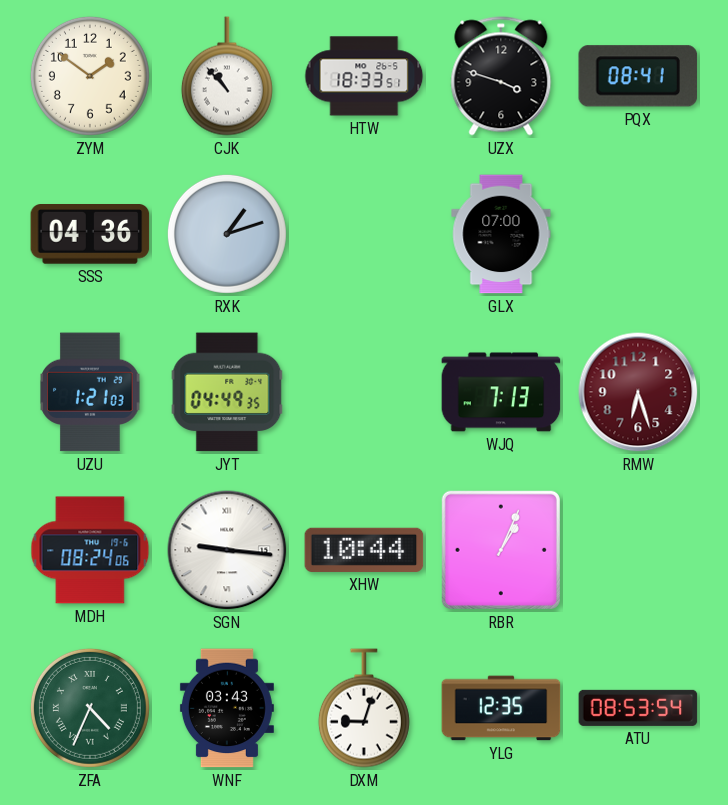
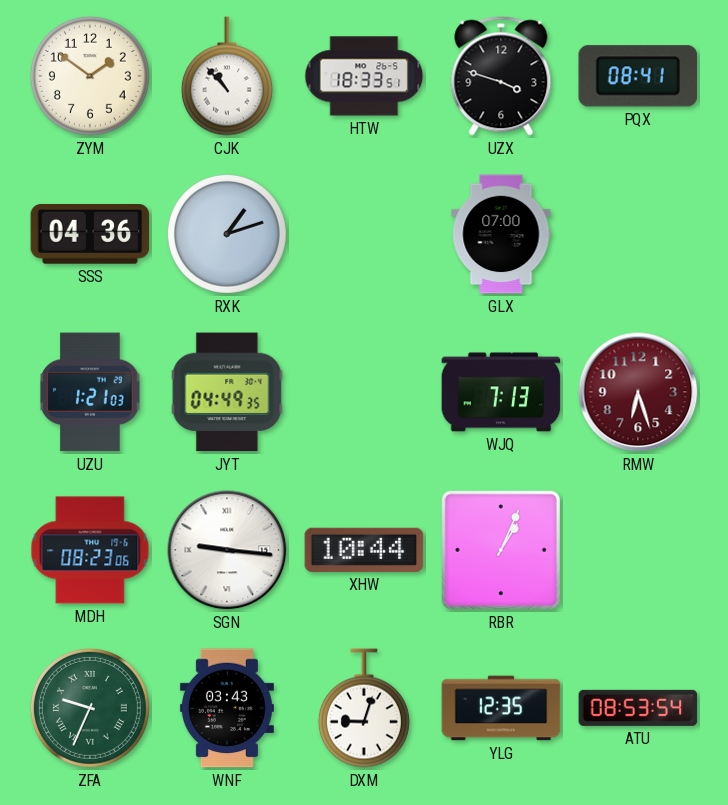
MDH: 08:24 -> 08:23 (90, 550)
ZFA: 4:34 -> 9:34 (90, 708)
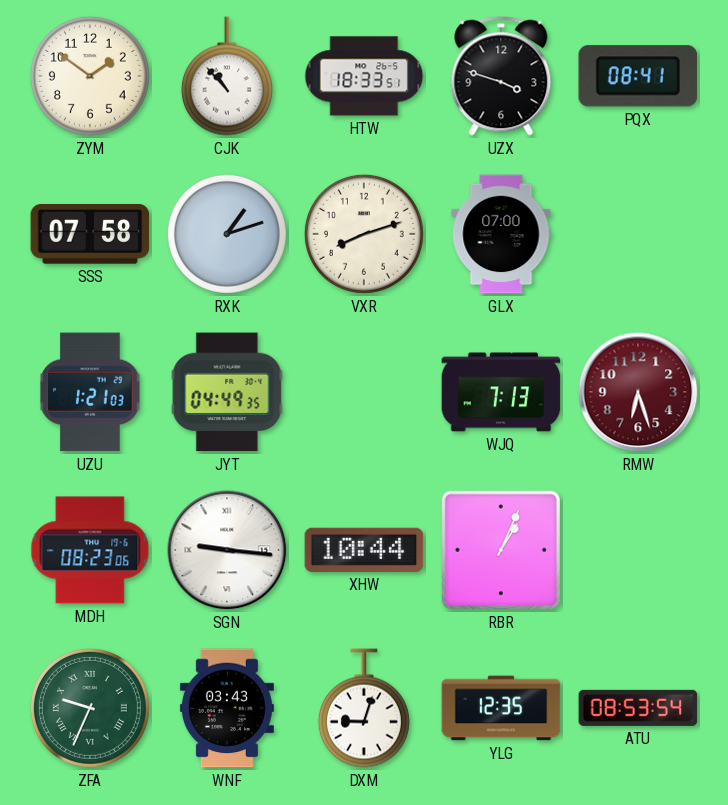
SSS: 04:36 -> 07:58 (90, 234)
VXR: none -> 8:12 (364, 234)
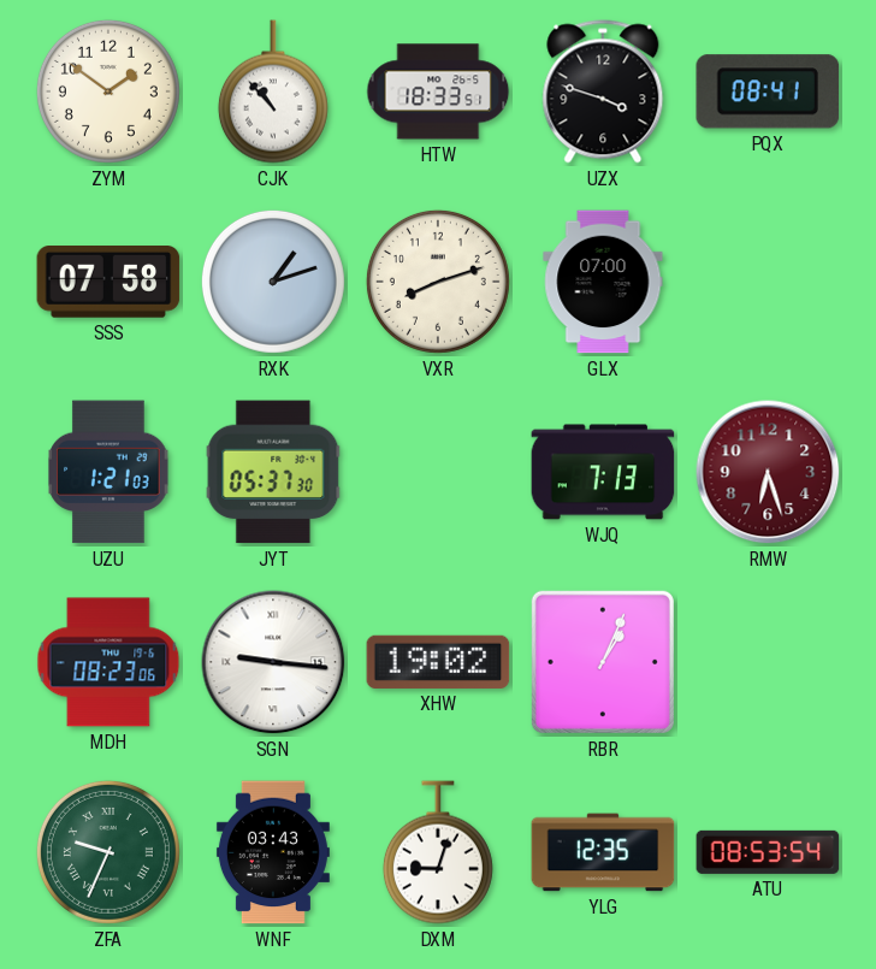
JYT: 04:49 -> 05:37 (273, 472)
XHW: 10:44 -> 19:02 (438, 662)
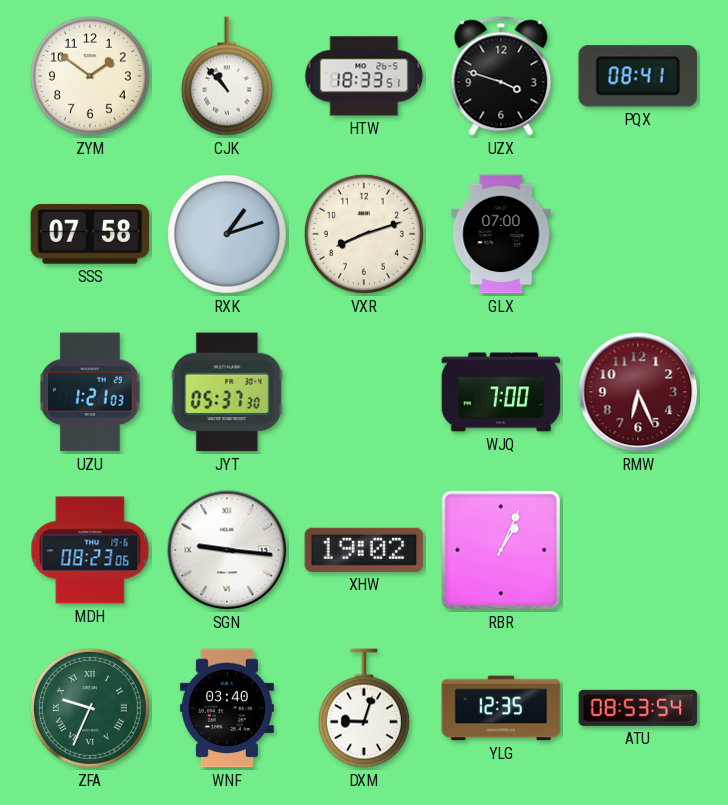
WJQ: 7:13 -> 7:00 (501, 392)
RMW: 6:27 -> 6:26 (638, 392)
WNF: 03:43 -> 03:40 (227, 708)
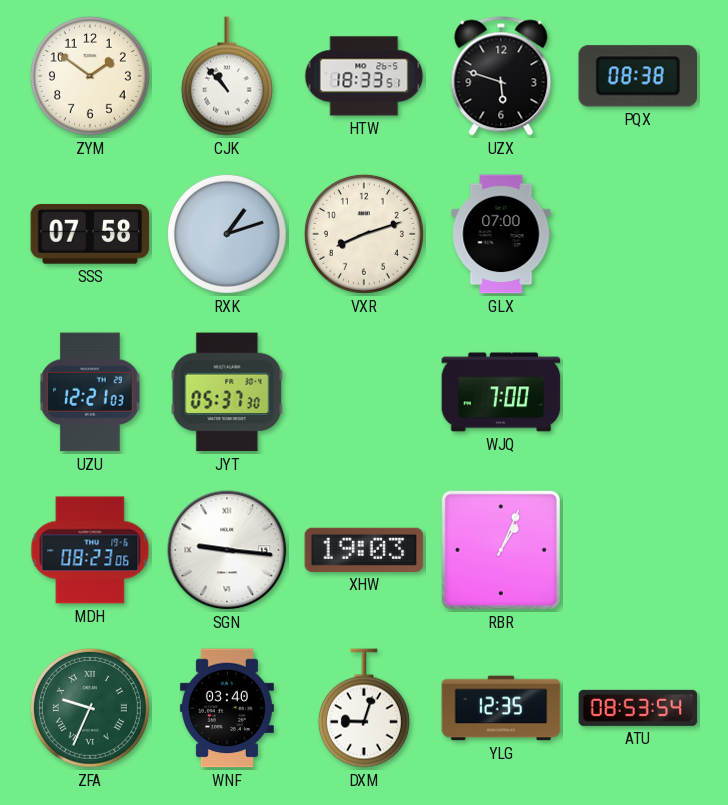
UZX: 3:48 -> 5:48 (501, 76)
PQX: 08:41 -> 08:38 (638, 76)
UZU: 1:21 -> 12:21 (90, 392)
RMW: 6:26 -> none (638, 392)
XHW: 19:02 -> 19:03 (364, 550)
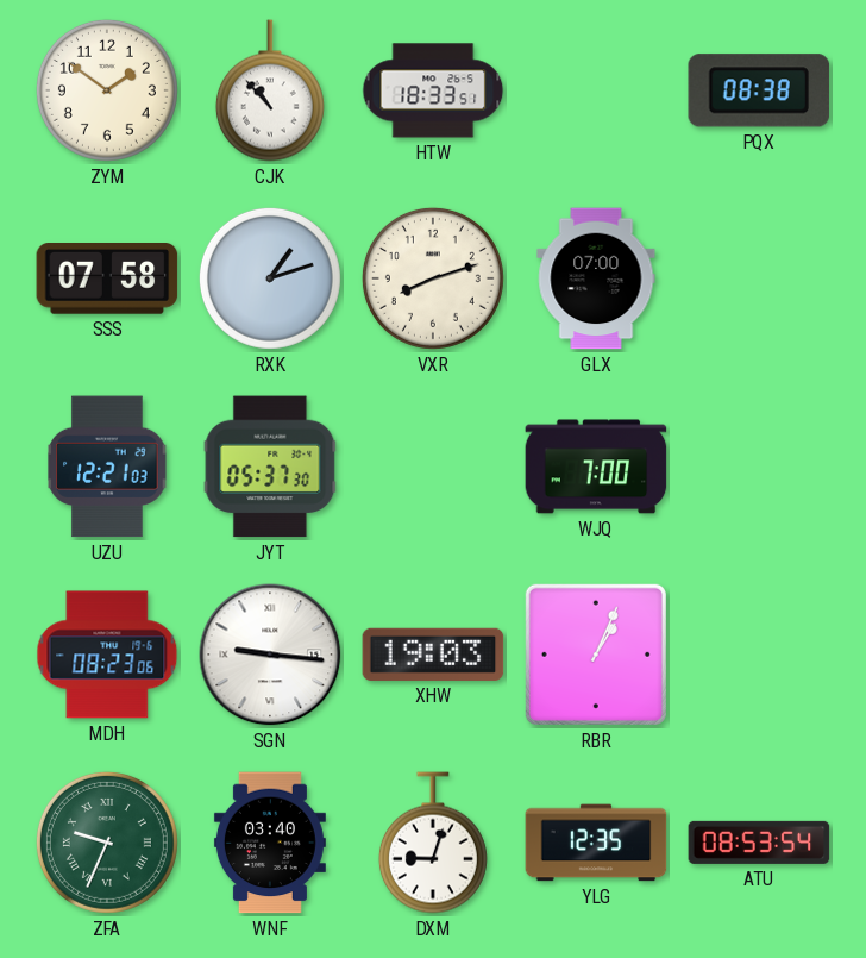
UZX: 5:48 -> none (501, 76)
